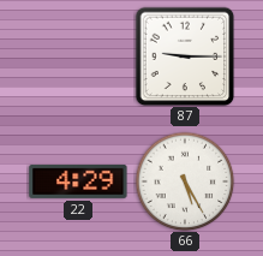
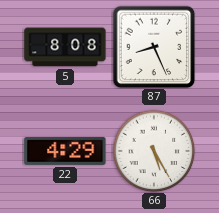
5: none -> 8:08 (65, 47)
87: 9:15 -> 8:26 (154, 47)
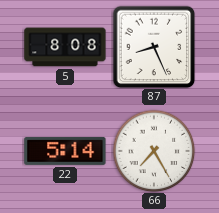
22: 4:29 -> 5:14 (65, 151)
66: 5:25 -> 7:25 (154, 151)
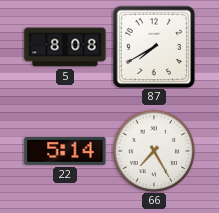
87: 8:26 -> 7:40 (154, 47)
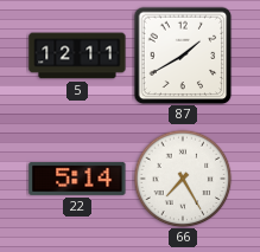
5: 8:08 -> 12:11 (77, 56)
87: 7:40 -> 1:40 (183, 56)
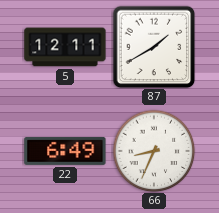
22: 5:14 -> 6:49 (65, 151)
66: 7:25 -> 8:34 (154, 151)
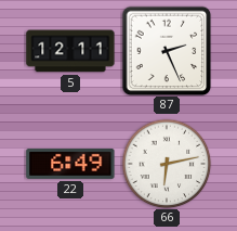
87: 1:40 -> 2:26 (167, 51)
66: 8:34 -> 6:13 (167, 164)
